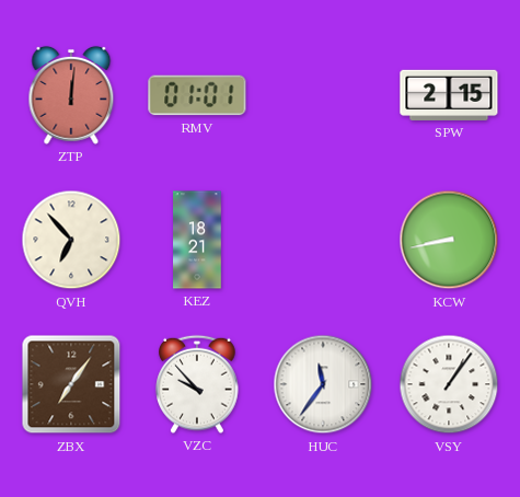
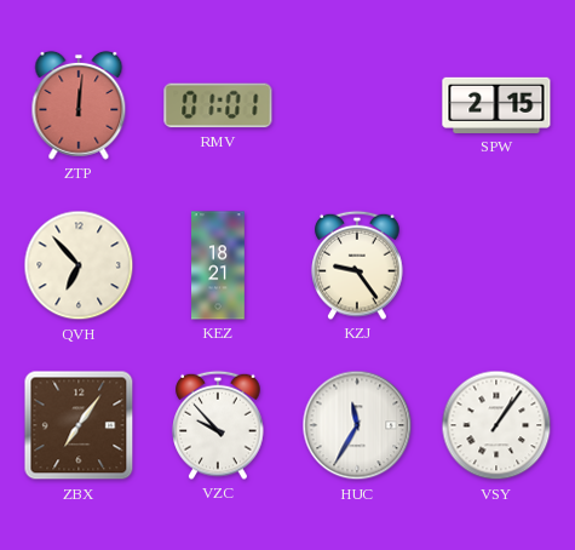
KZJ: none -> 9:24 (357, 265)
KCW: 8:43 -> none (449, 240)
HUC: 11:36 -> 11:35 (357, 425)
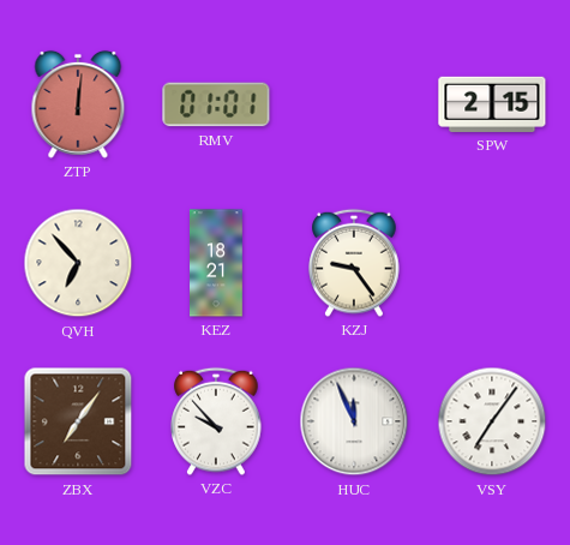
HUC: 11:35 -> 11:56 (354, 421)
VSY: 1:06 -> 7:06 (492, 421)
